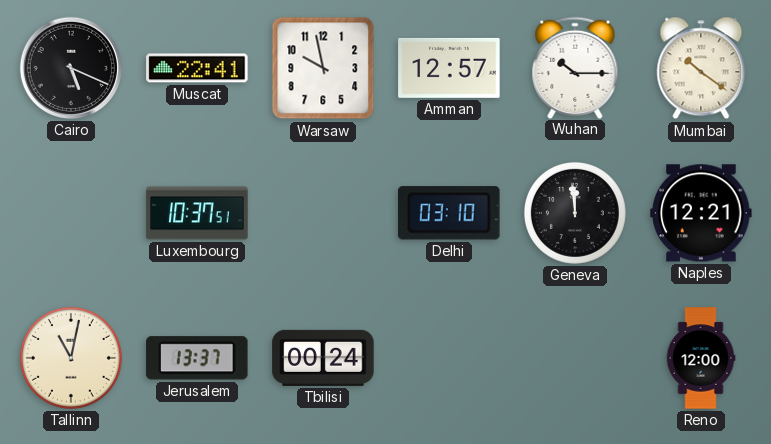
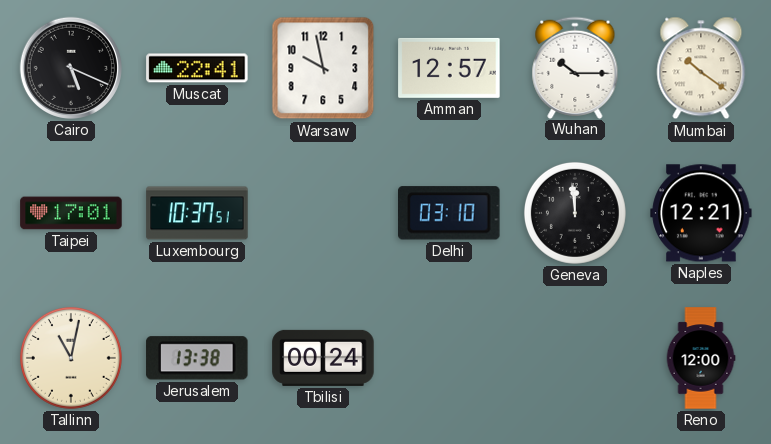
Taipei: none -> 17:01 (71, 213)
Jerusalem: 13:37 -> 13:38 (197, 358)
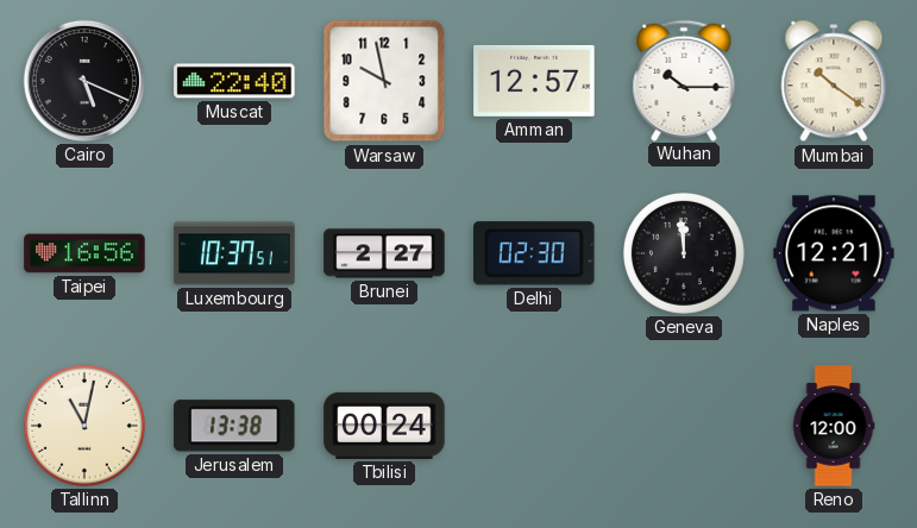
Muscat: 22:41 -> 22:40 (234, 81)
Taipei: 17:01 -> 16:56 (84, 253)
Brunei: none -> 2:27 (384, 253)
Delhi: 03:10 -> 02:30 (535, 253)
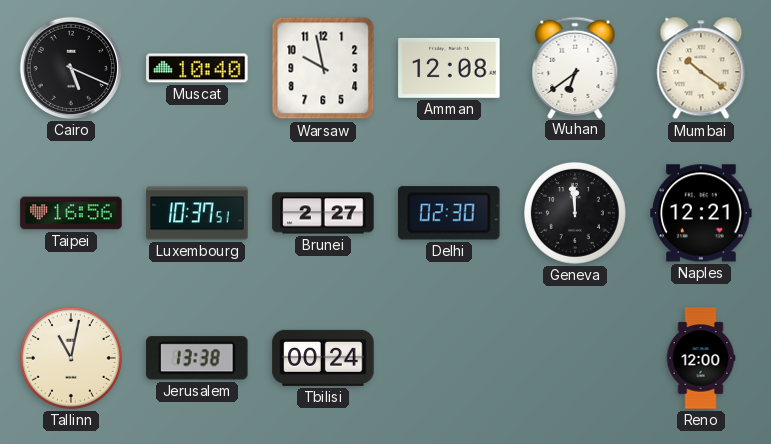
Muscat: 22:40 -> 10:40 (197, 68)
Amman: 12:57 -> 12:08 (449, 68)
Wuhan: 10:15 -> 6:39 (575, 67)
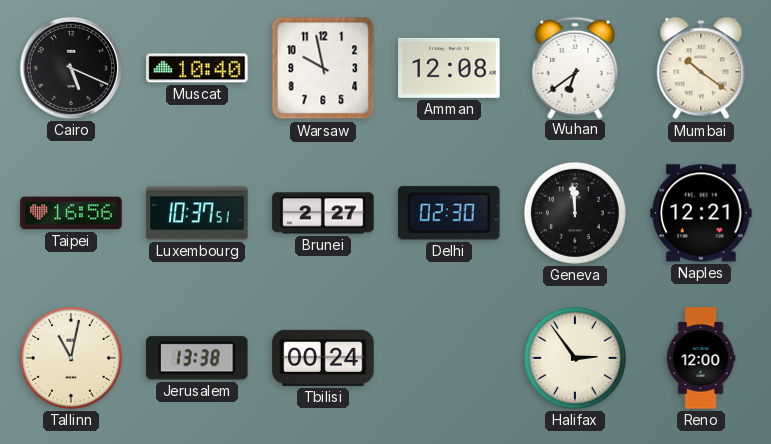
Halifax: none -> 2:54 (575, 358)
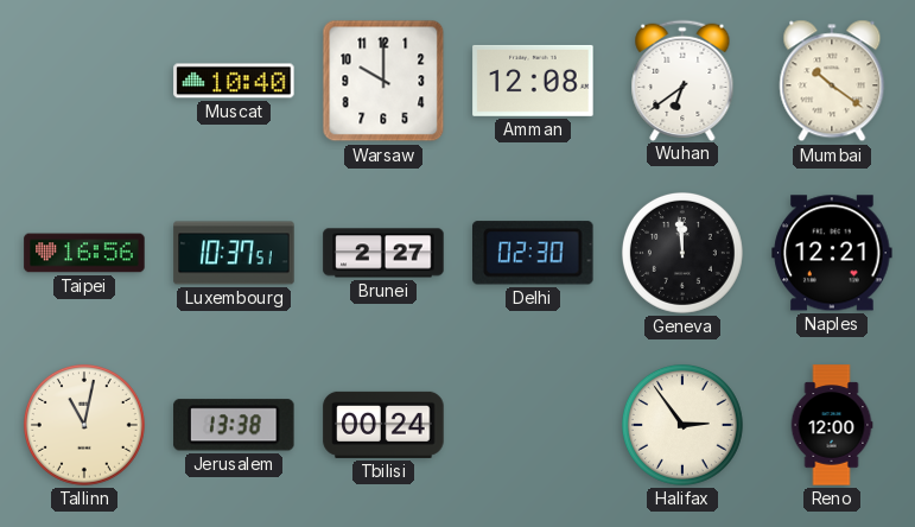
Cairo: 5:19 -> none (71, 68)
Warsaw: 9:58 -> 10:00 (383, 81)
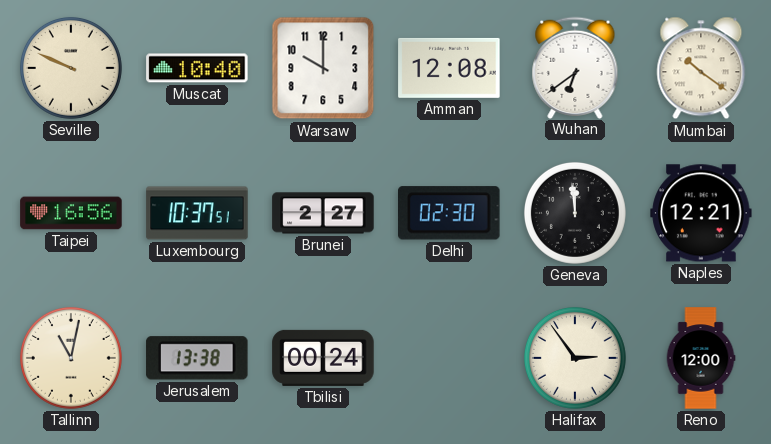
Seville: none -> 9:49 (71, 68)
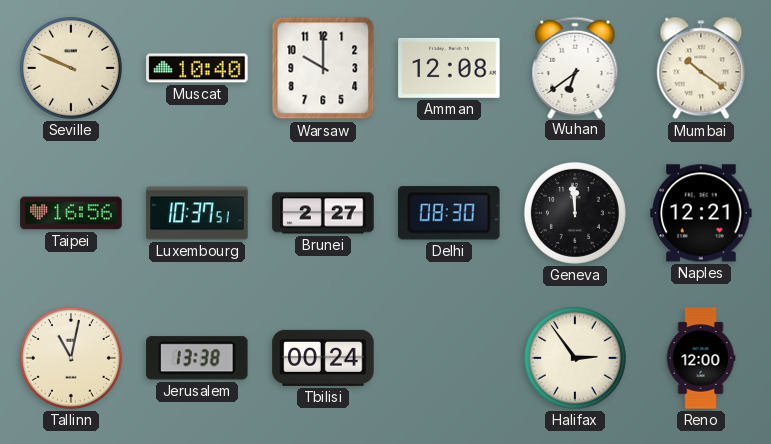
Delhi: 02:30 -> 08:30 (450, 213)
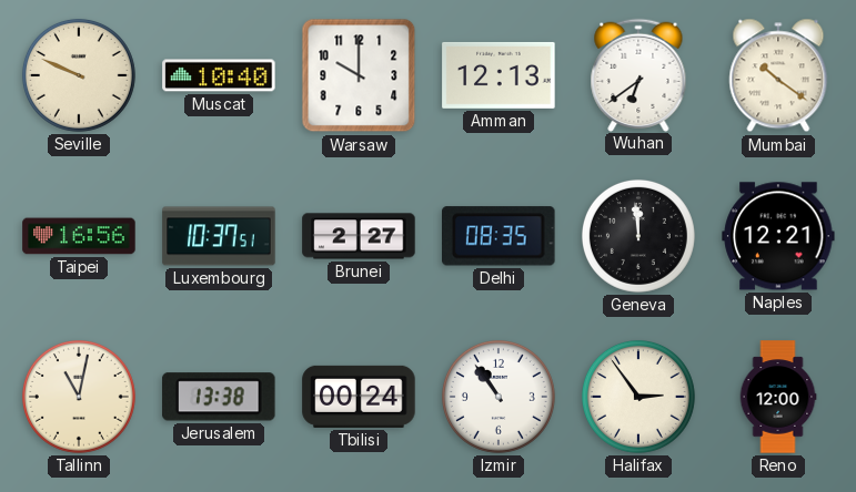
Amman: 12:08 -> 12:13 (499, 75)
Delhi: 08:30 -> 08:35 (500, 236)
Izmir: none -> 10:54 (499, 397)
